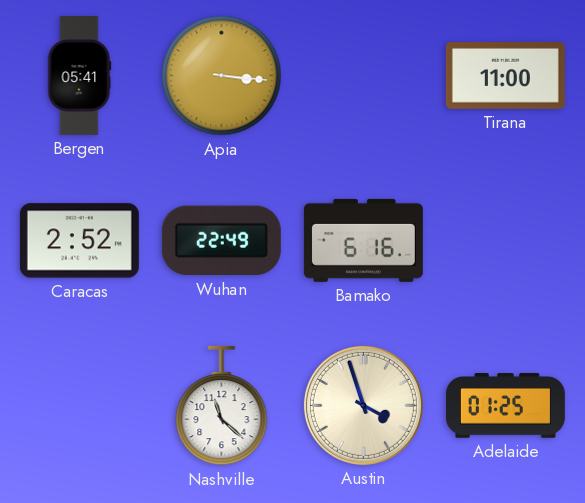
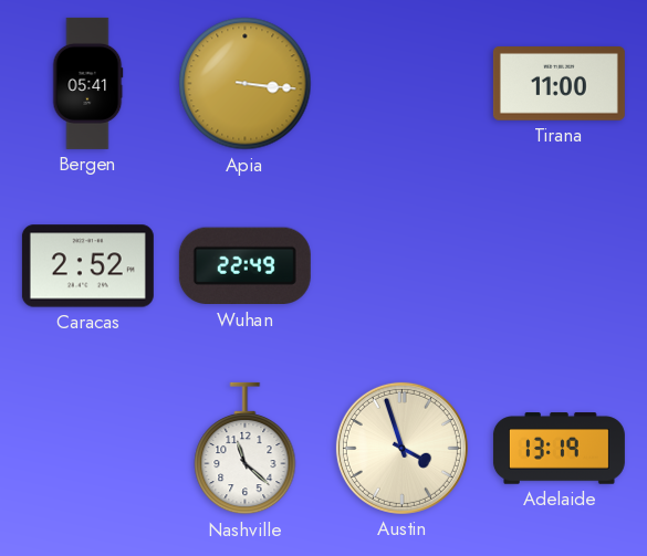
Bamako: 6:16 -> none (363, 240)
Adelaide: 01:25 -> 13:19 (559, 449)
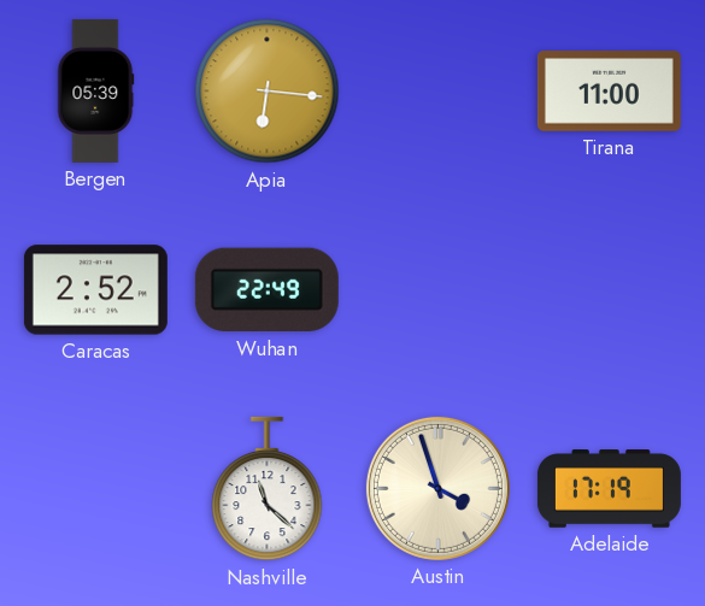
Bergen: 05:41 -> 05:39 (95, 90)
Apia: 3:16 -> 6:16 (268, 92)
Adelaide: 13:19 -> 17:19 (609, 489)
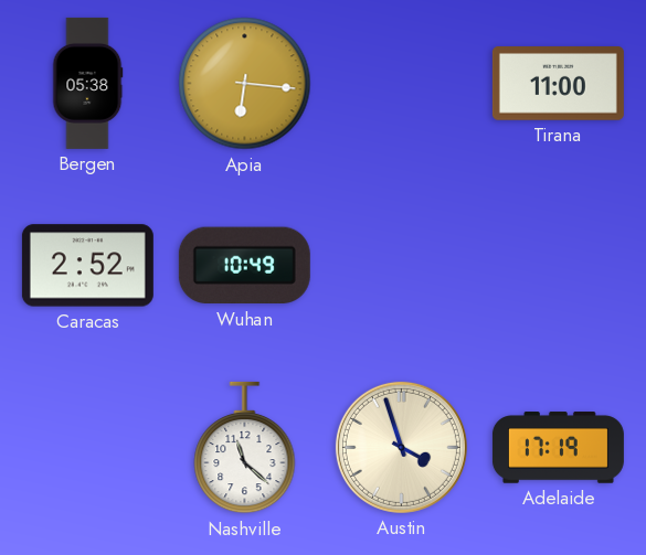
Bergen: 05:39 -> 05:38 (87, 83)
Wuhan: 22:49 -> 10:49 (244, 266)
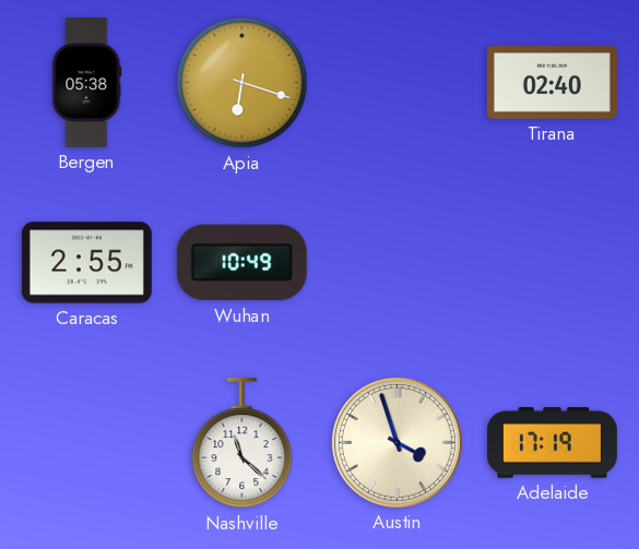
Apia: 6:16 -> 6:18 (242, 83)
Tirana: 11:00 -> 02:40 (552, 83)
Caracas: 2:52 -> 2:55 (86, 263)
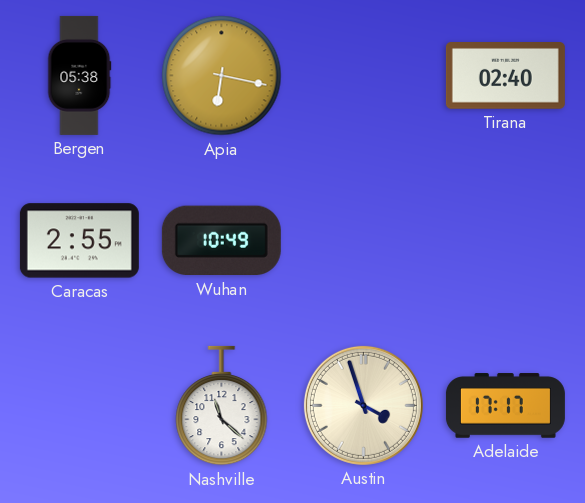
Apia: 6:18 -> 6:17 (222, 76)
Adelaide: 17:19 -> 17:17 (505, 406)
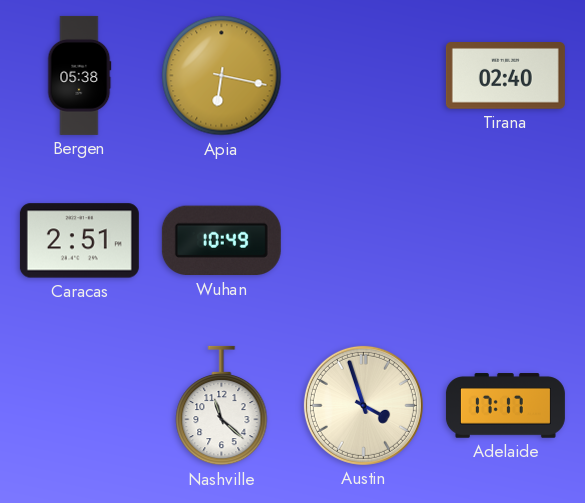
Caracas: 2:55 -> 2:51 (79, 241)
